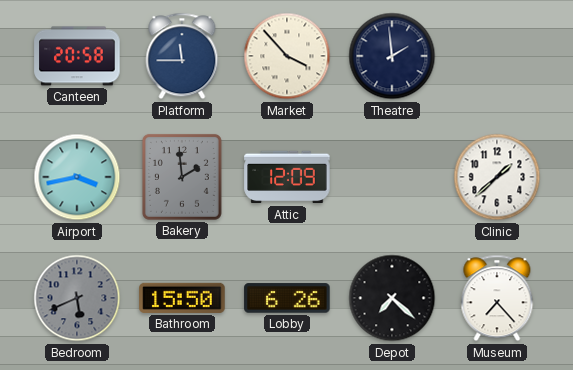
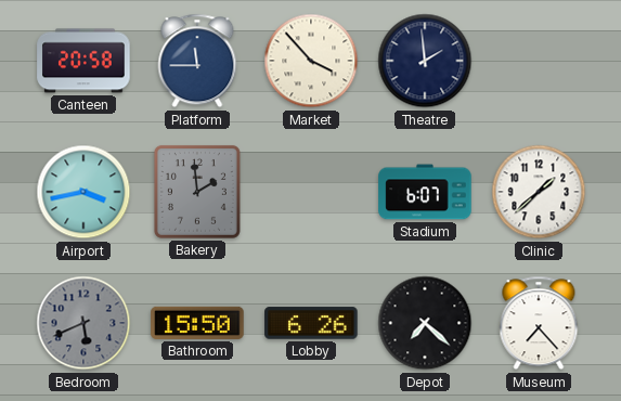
Attic: 12:09 -> none (287, 177)
Stadium: none -> 6:07 (425, 192)
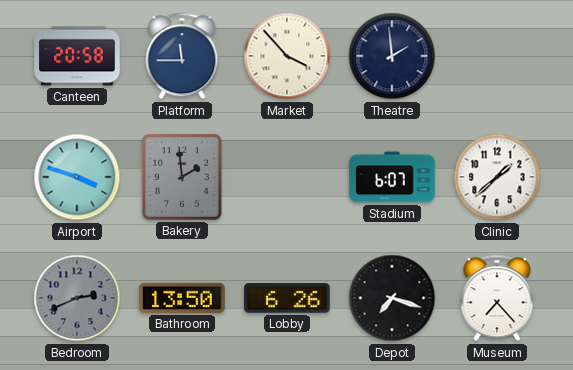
Airport: 3:43 -> 3:48 (77, 177)
Bedroom: 5:41 -> 2:41 (77, 298)
Bathroom: 15:50 -> 13:50 (182, 298)
Depot: 7:22 -> 7:18 (392, 298)
